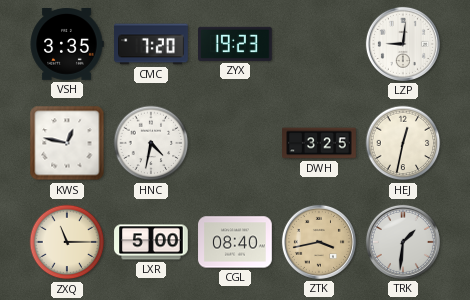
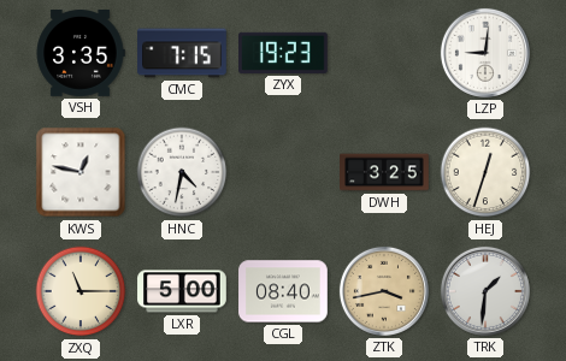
CMC: 7:20 -> 7:15 (182, 53)
HEJ: 12:32 -> 12:33 (485, 172)
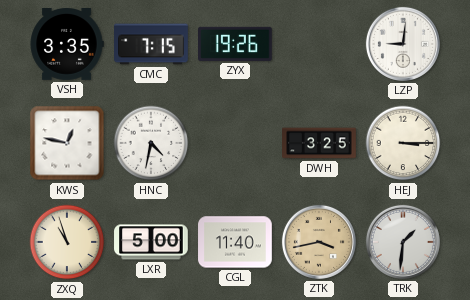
ZYX: 19:23 -> 19:26 (236, 44)
HEJ: 12:33 -> 3:15 (403, 143)
ZXQ: 11:15 -> 10:57 (67, 242)
CGL: 08:40 -> 11:40 (235, 242)
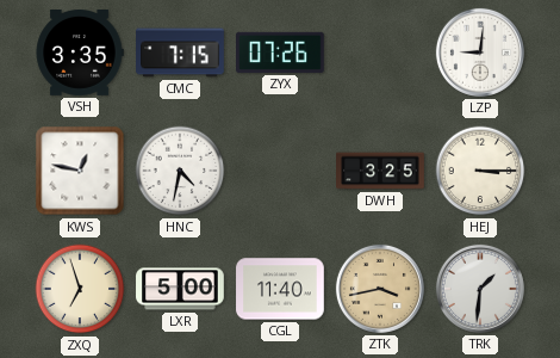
ZYX: 19:26 -> 07:26 (281, 53)
ZXQ: 10:57 -> 6:57 (80, 289)
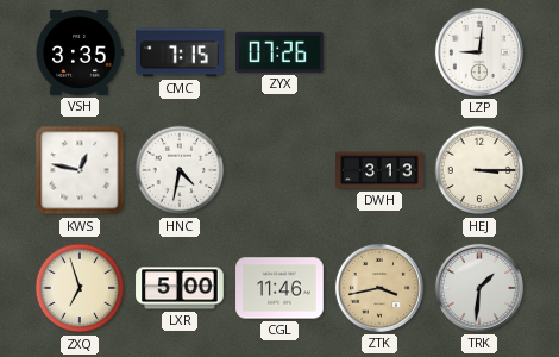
DWH: 3:25 -> 3:13 (379, 170)
CGL: 11:40 -> 11:46 (279, 288)
